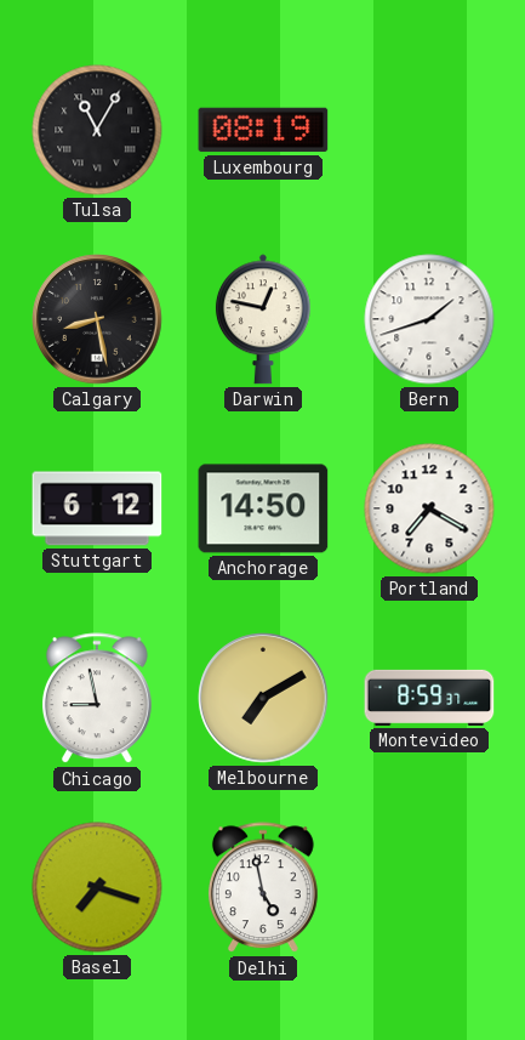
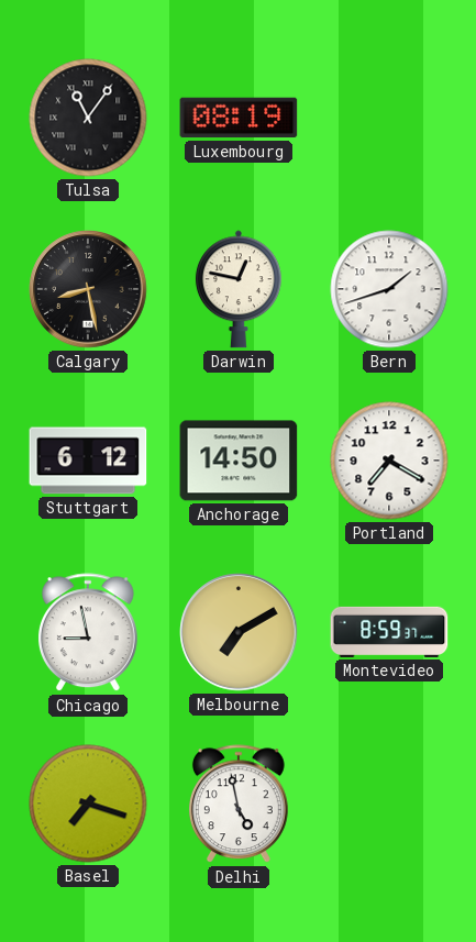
Tulsa: 11:05 -> 11:06 (88, 118)
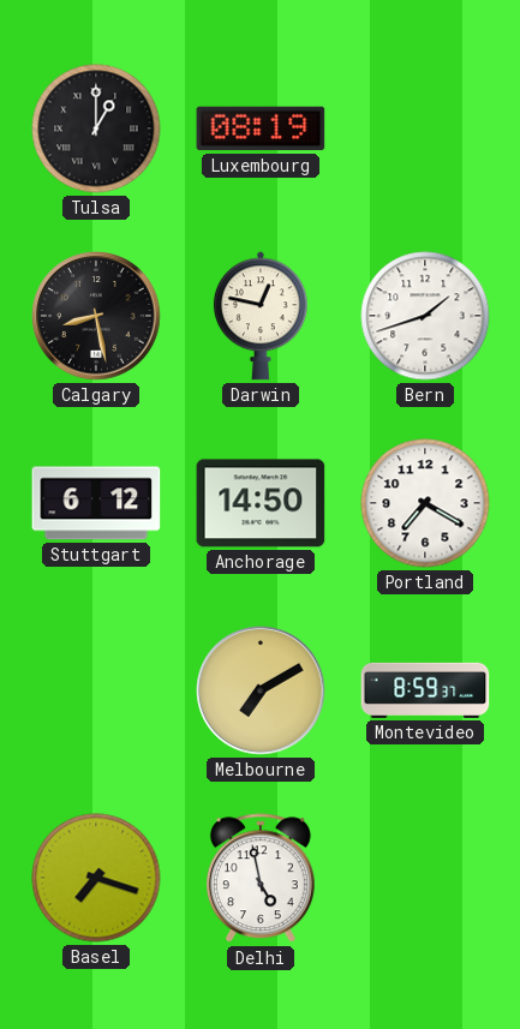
Tulsa: 11:06 -> 1:00 (96, 128)
Chicago: 8:58 -> none (88, 633)
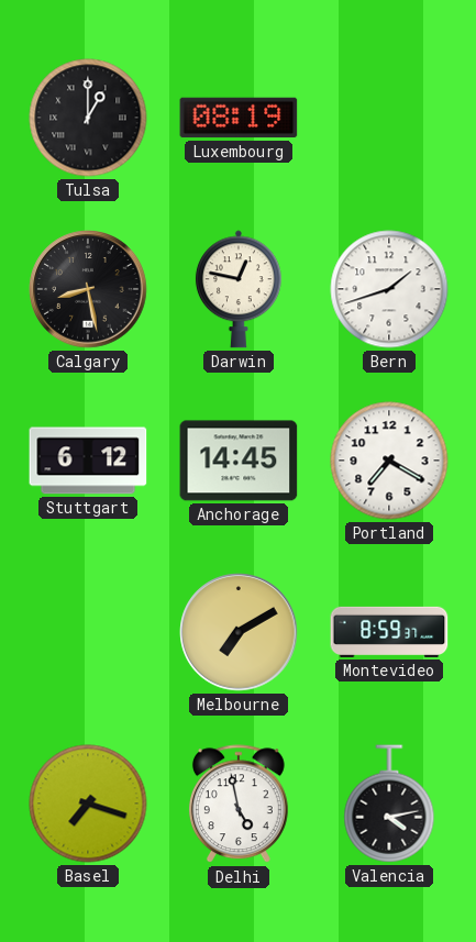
Anchorage: 14:50 -> 14:45 (239, 461)
Valencia: none -> 4:13 (389, 804)
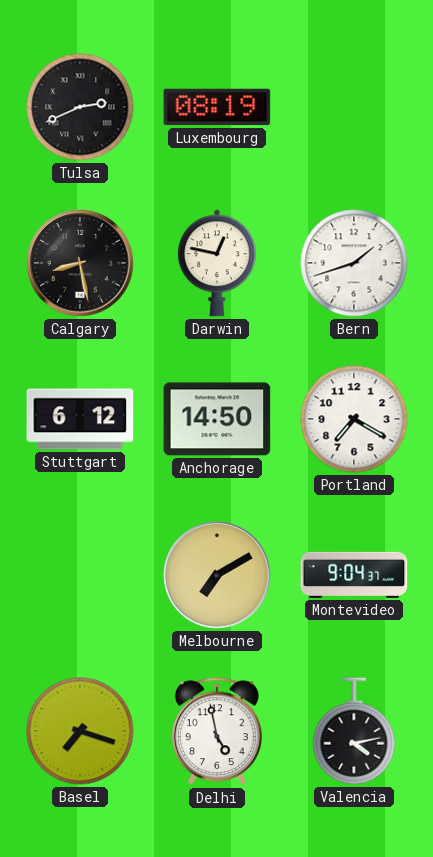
Tulsa: 1:00 -> 2:41 (80, 107)
Anchorage: 14:45 -> 14:50 (217, 419)
Montevideo: 8:59 -> 9:04 (354, 575)
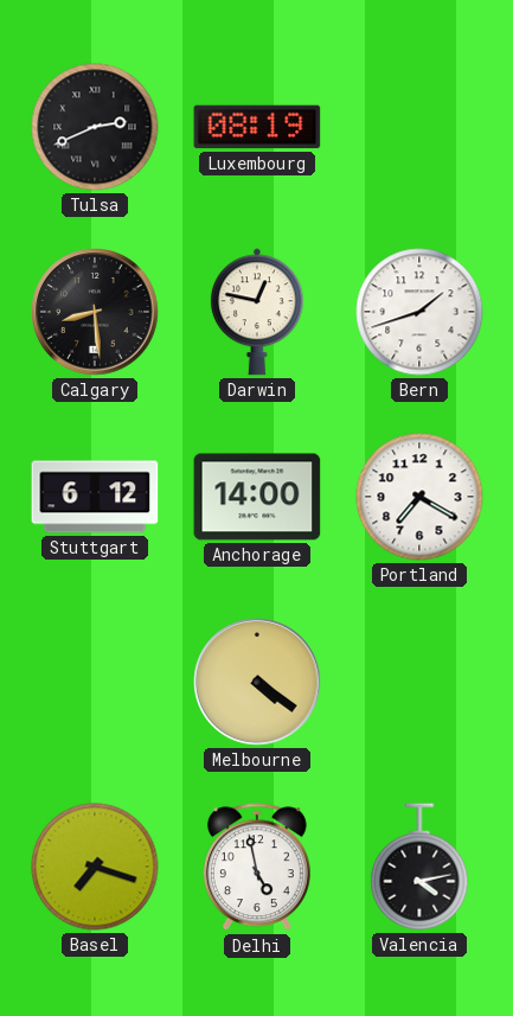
Calgary: 8:28 -> 8:29 (95, 312)
Anchorage: 14:50 -> 14:00 (257, 497)
Melbourne: 7:10 -> 4:21 (257, 682)
Montevideo: 9:04 -> none (354, 575)
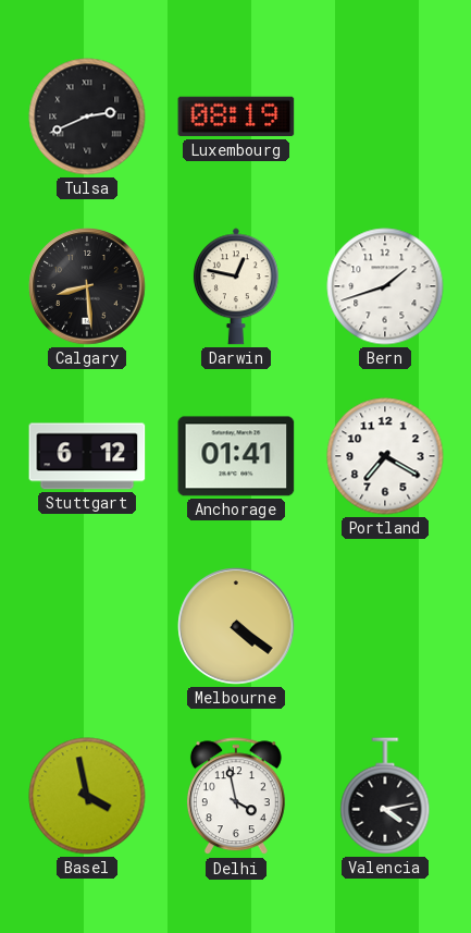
Anchorage: 14:00 -> 01:41 (236, 456)
Basel: 7:18 -> 3:58 (87, 796)
Delhi: 4:58 -> 3:58 (236, 797)
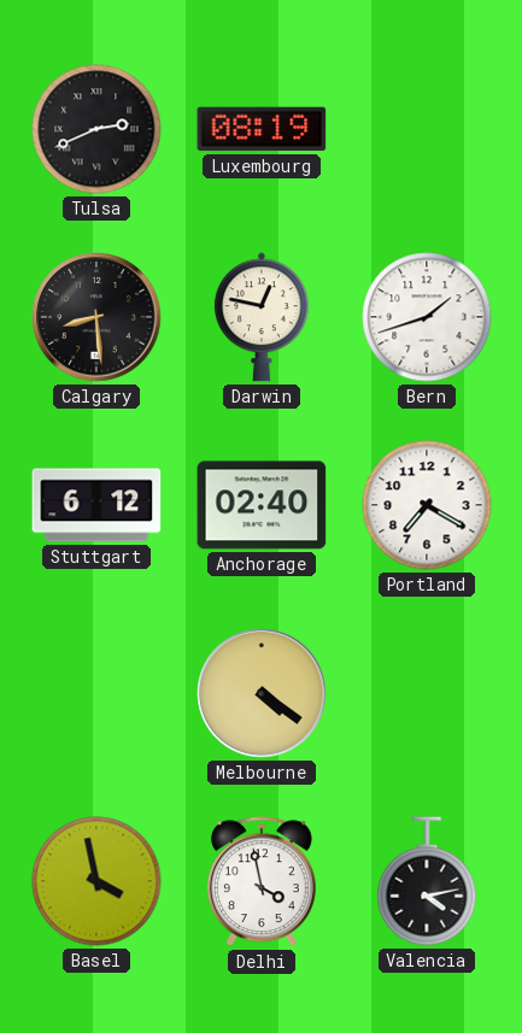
Anchorage: 01:41 -> 02:40 (262, 505)
